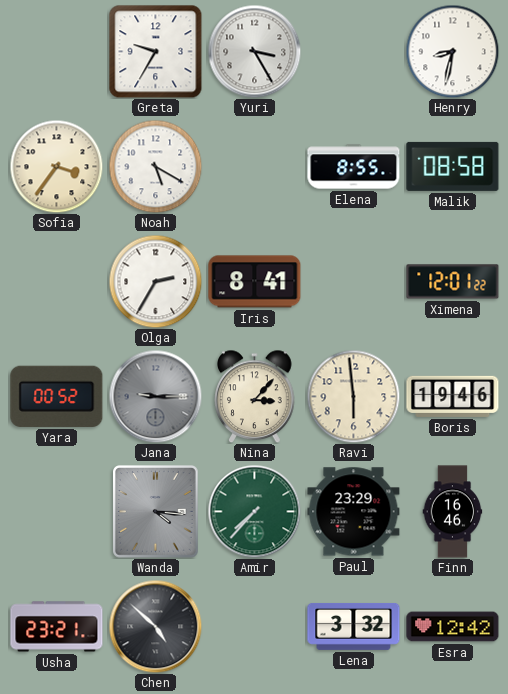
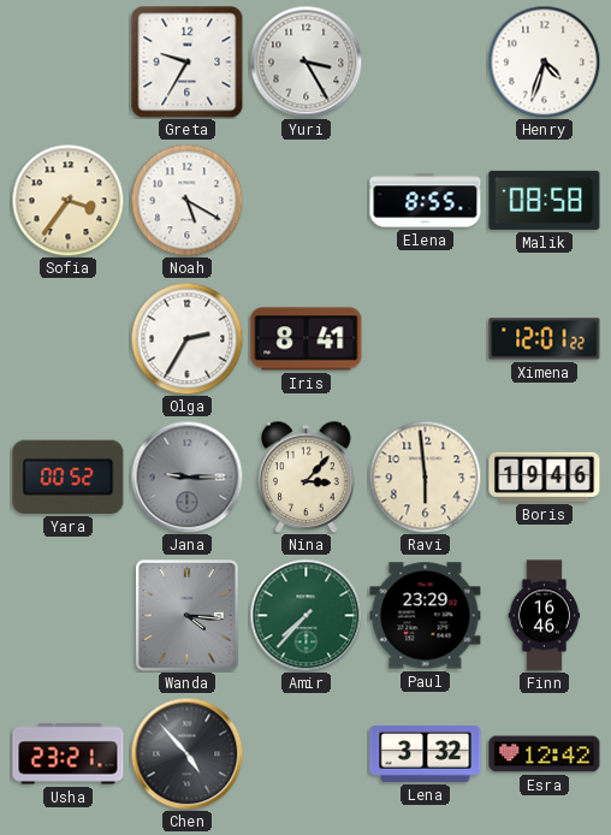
Henry: 8:32 -> 4:33 (544, 61)
Chen: 4:52 -> 4:53 (186, 753)
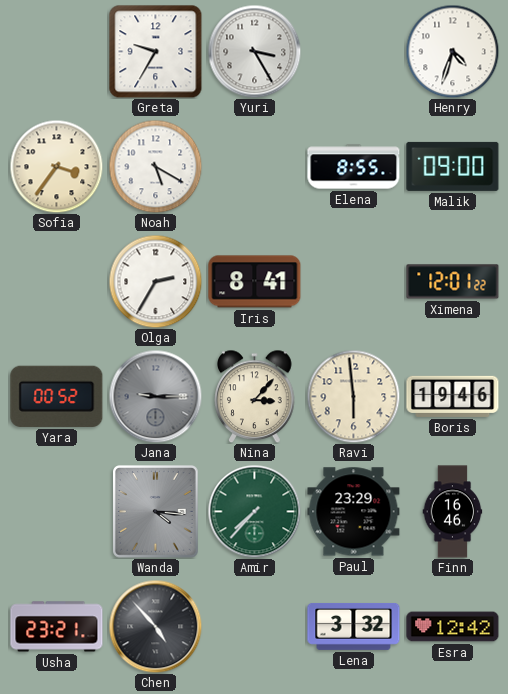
Malik: 08:58 -> 09:00 (453, 166)
